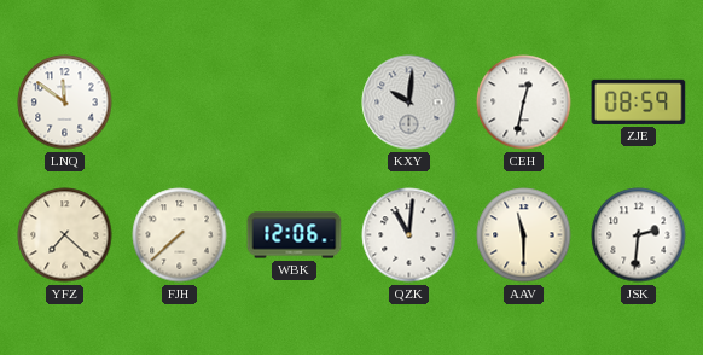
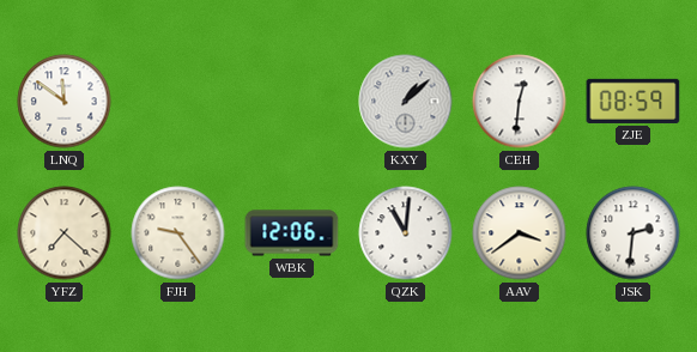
KXY: 10:01 -> 1:08 (406, 102)
CEH: 12:32 -> 12:31 (520, 102)
FJH: 7:38 -> 9:24 (178, 233)
AAV: 11:30 -> 3:39 (520, 233)
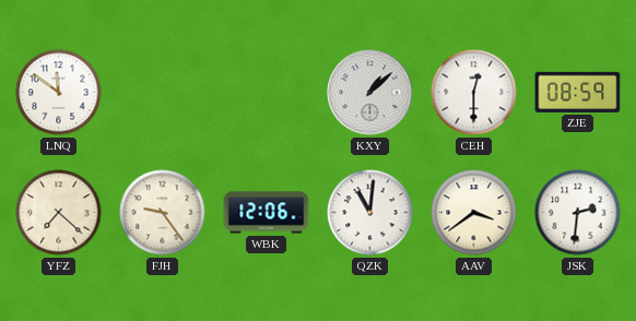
CEH: 12:31 -> 12:30 (474, 93)
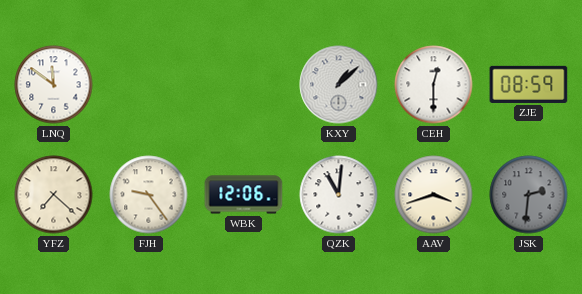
AAV: 3:39 -> 3:42 (434, 195)
JSK dial: white -> grey (529, 195)
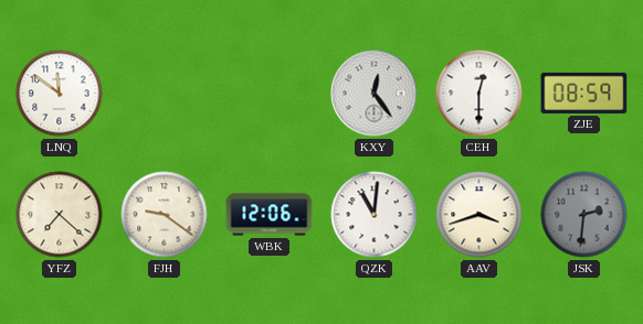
KXY: 1:08 -> 12:24 (375, 94)
FJH: 9:24 -> 9:21 (165, 215)
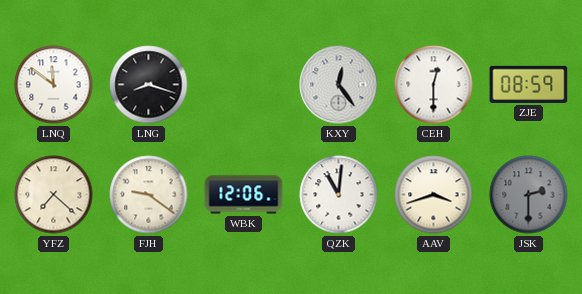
LNG: none -> 8:18 (149, 85)
JSK: 2:31 -> 2:30 (529, 195)
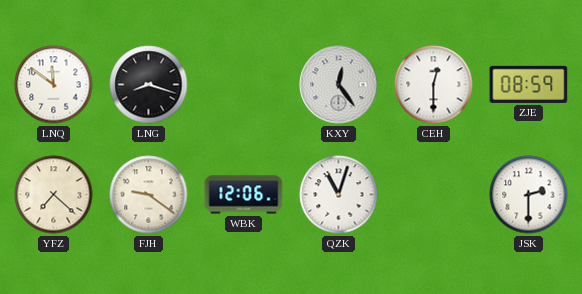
QZK: 11:01 -> 11:03 (339, 195)
AAV: 3:42 -> none (434, 195)
JSK dial: grey -> white (529, 195)
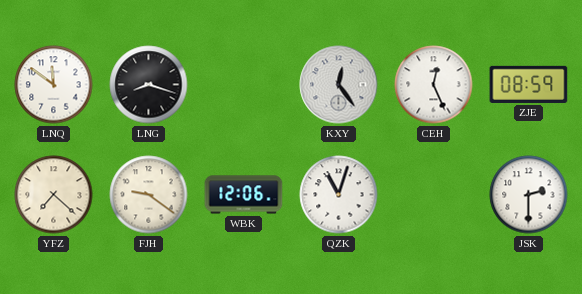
CEH: 12:30 -> 12:26 (434, 85)
